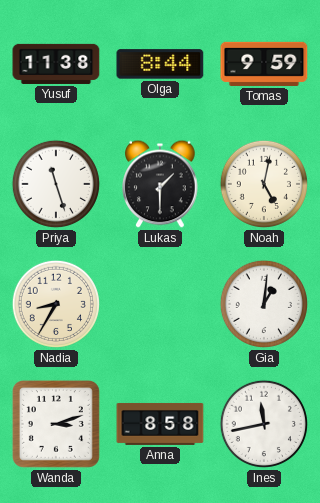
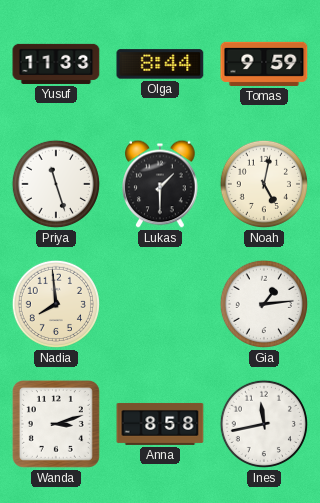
Yusuf: 11:38 -> 11:33 (56, 64)
Nadia: 8:35 -> 7:59 (56, 304)
Gia: 1:01 -> 1:14 (264, 304)
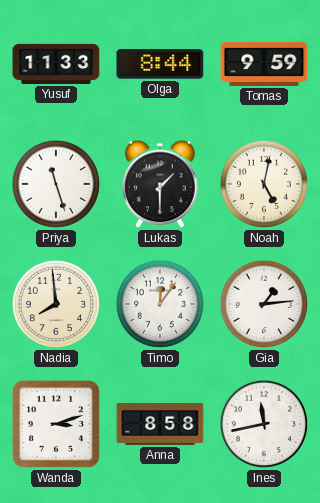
Timo: none -> 12:06 (160, 304)
